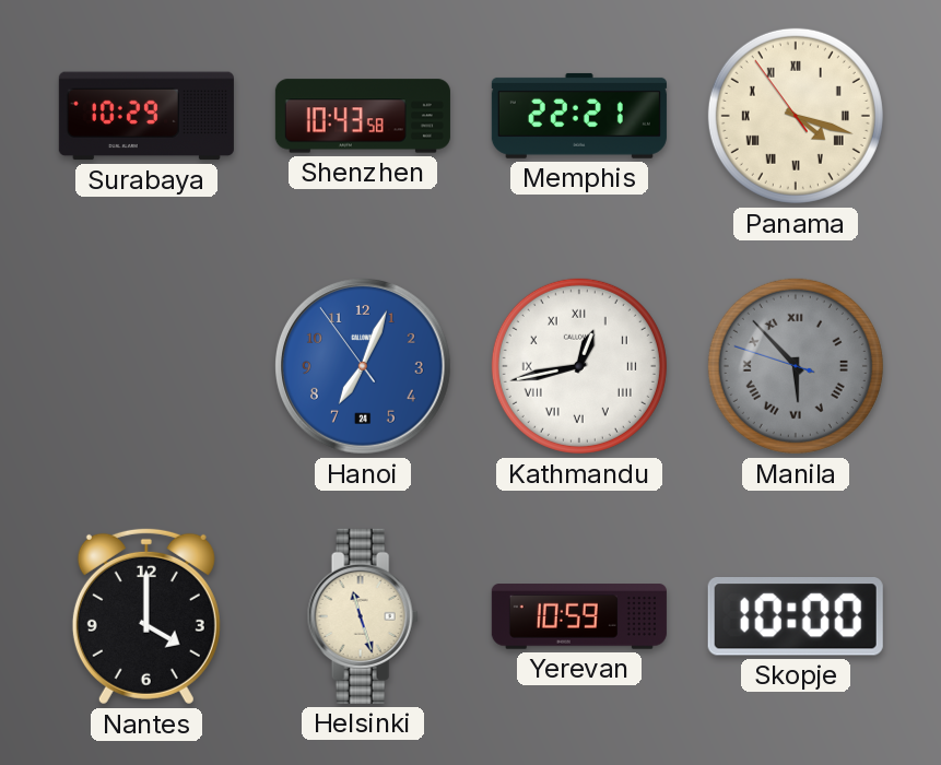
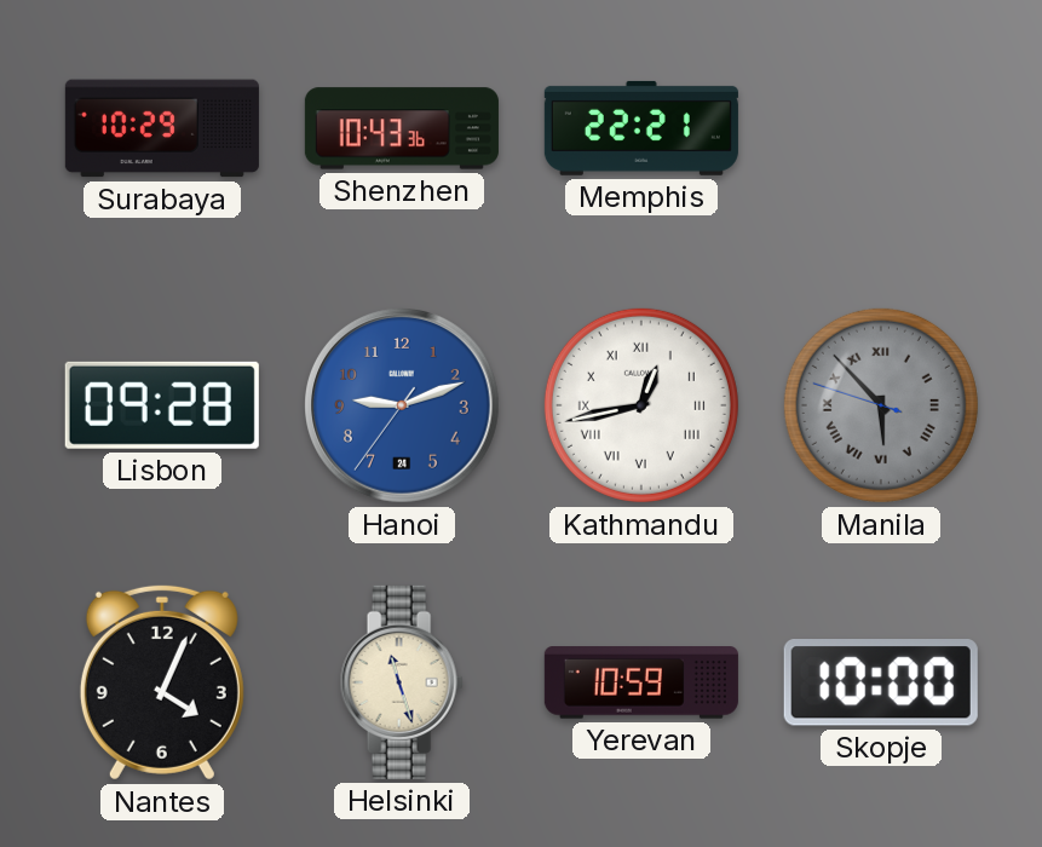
Shenzhen: 10:43:58 -> 10:43:36 (402, 128)
Panama: 4:17 -> none (796, 116)
Lisbon: none -> 09:28 (162, 405)
Hanoi: 7:03 -> 9:11 (403, 407)
Nantes: 4:00 -> 4:04 (162, 682)
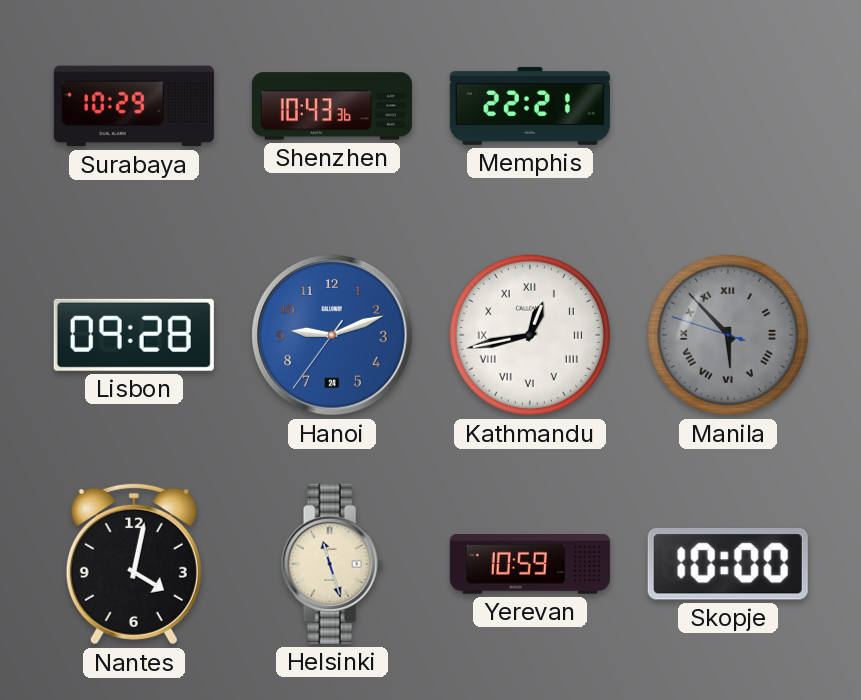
Nantes: 4:04 -> 4:02 (134, 564)
